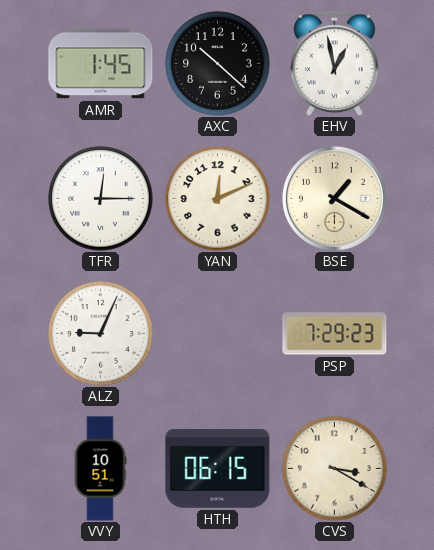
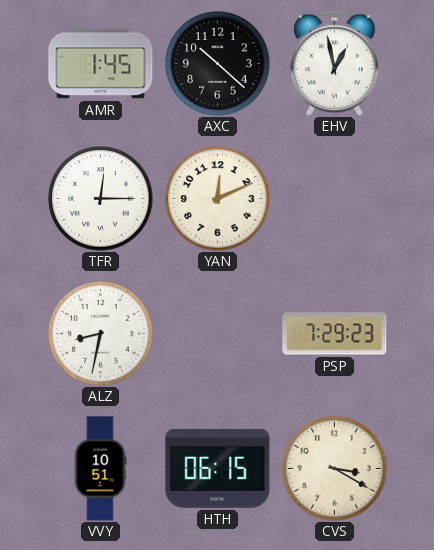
BSE: 1:20 -> none (334, 198)
ALZ: 9:04 -> 8:32 (101, 334)
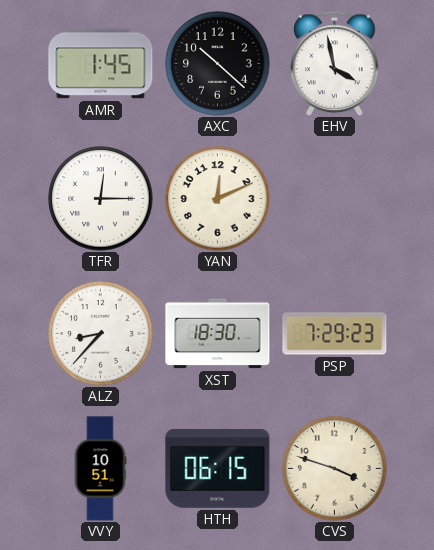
EHV: 12:58 -> 3:58 (335, 63)
ALZ: 8:32 -> 8:37 (101, 334)
XST: none -> 18:30 (218, 334)
CVS: 3:20 -> 3:48 (335, 469)
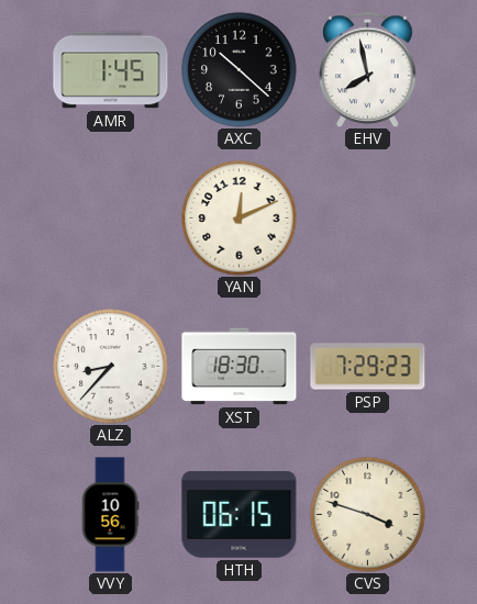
EHV: 3:58 -> 7:58 (368, 69)
TFR: 12:15 -> none (101, 199)
VVY: 10:51 -> 10:56 (110, 515)
